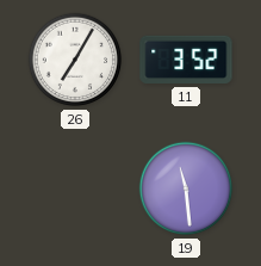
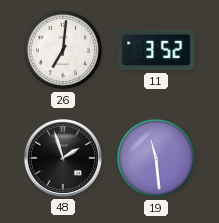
26: 7:05 -> 7:01 (63, 50)
48: none -> 1:57 (63, 158)
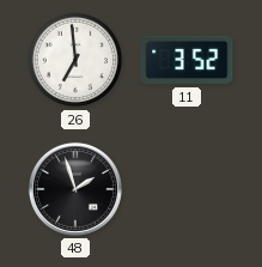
26: 7:01 -> 6:59 (75, 60)
19: 11:29 -> none (156, 158)
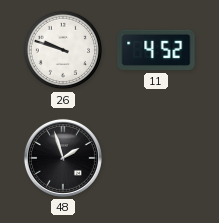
26: 6:59 -> 9:48 (63, 50)
11: 3:52 -> 4:52 (156, 50)
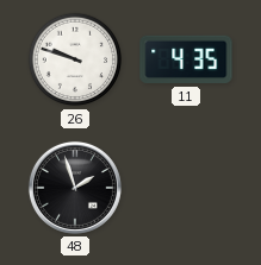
11: 4:52 -> 4:35 (186, 59)
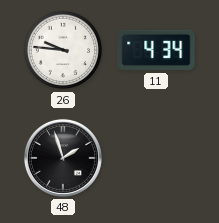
26: 9:48 -> 9:46 (63, 50)
11: 4:35 -> 4:34 (156, 50)
